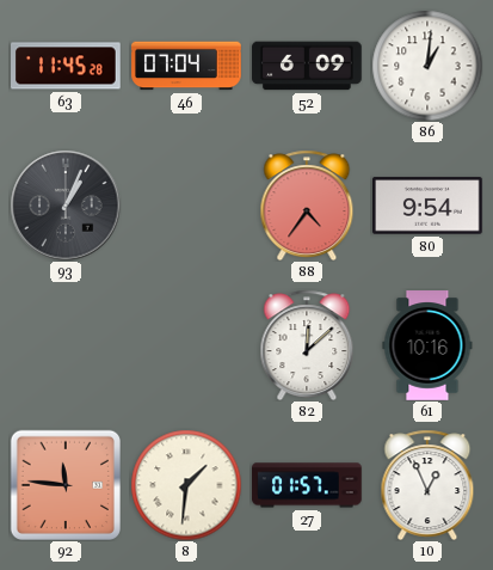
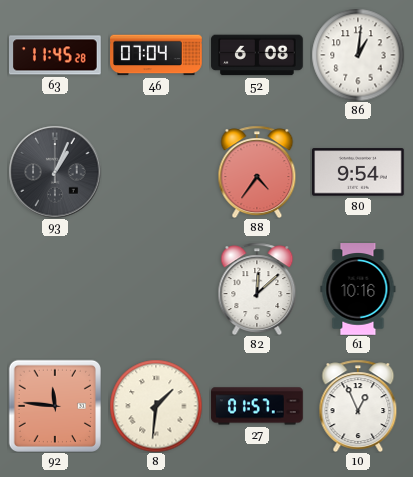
52: 6:09 -> 6:08 (257, 55)
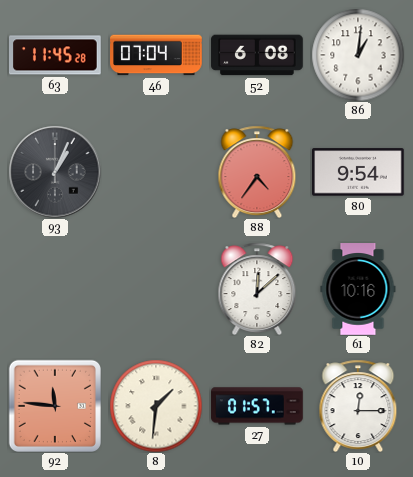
10: 12:56 -> 12:15 (358, 406)
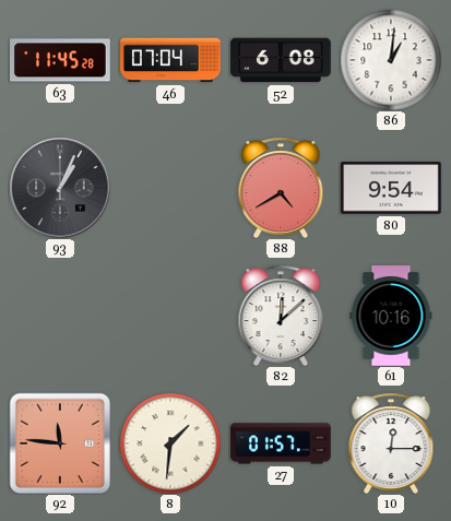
88: 4:36 -> 4:40 (281, 188)
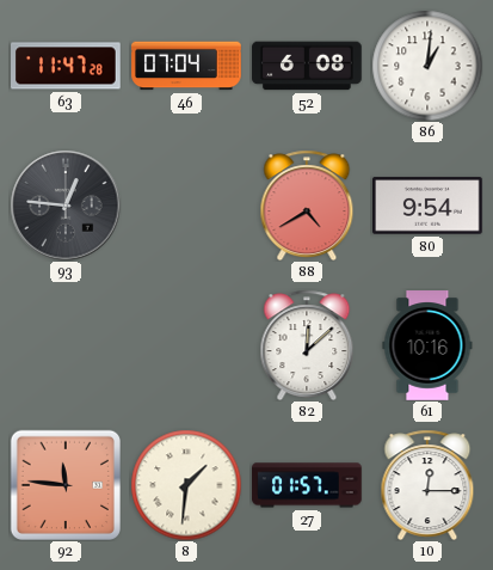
63: 11:45 -> 11:47 (66, 66)
93: 1:04 -> 12:46 (66, 206)
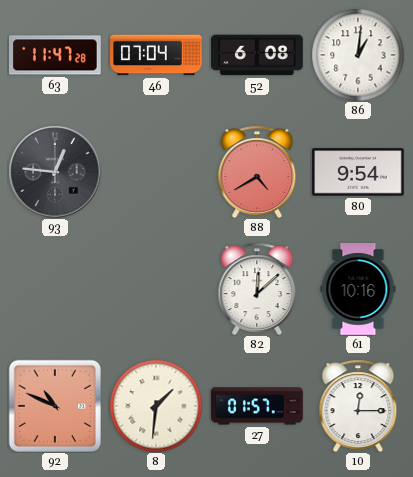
92: 11:46 -> 10:49 (54, 405)
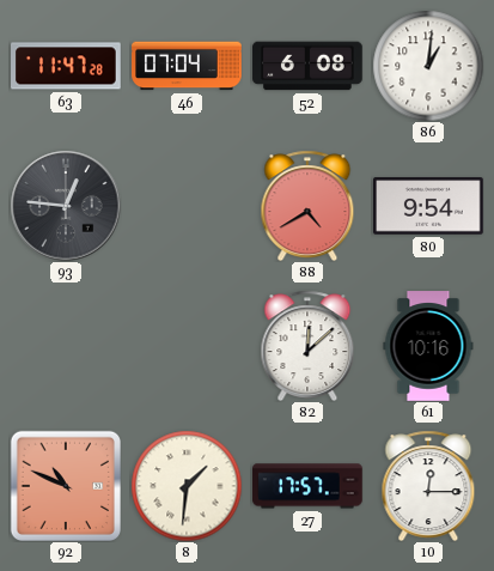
27: 01:57 -> 17:57 (307, 486)
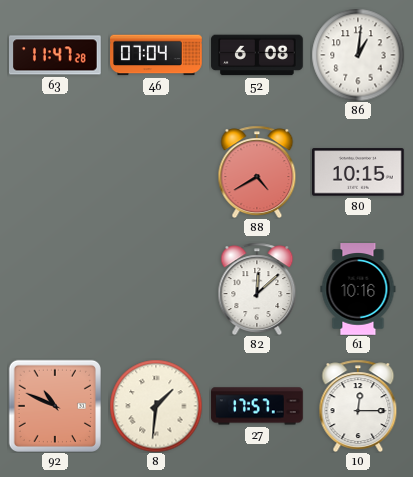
93: 12:46 -> none (66, 206)
80: 9:54 -> 10:15 (359, 172)
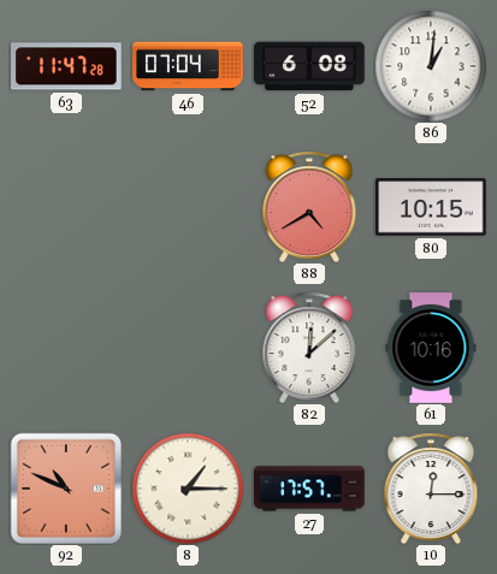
8: 1:31 -> 1:15 (188, 489)
